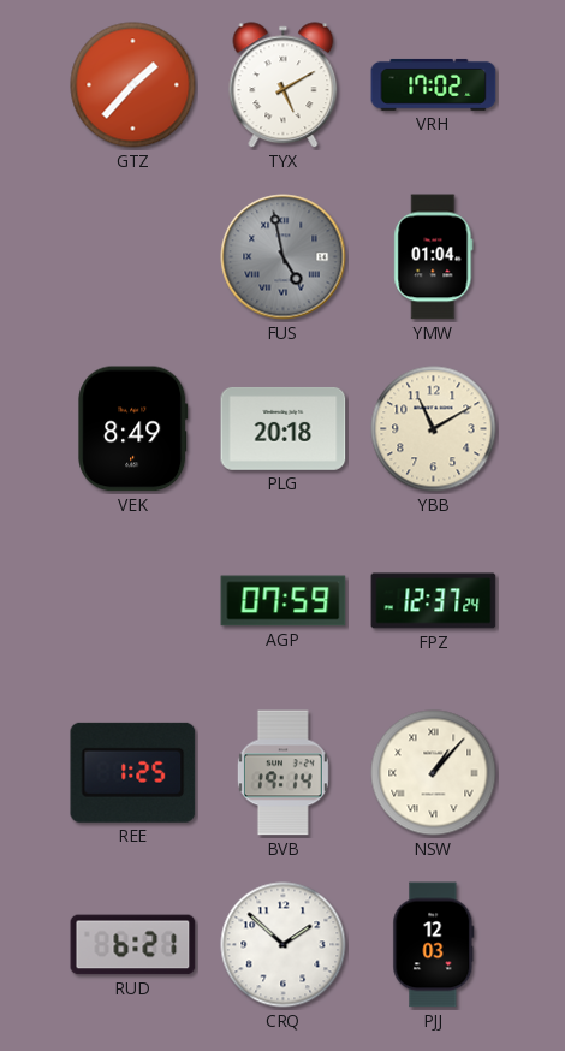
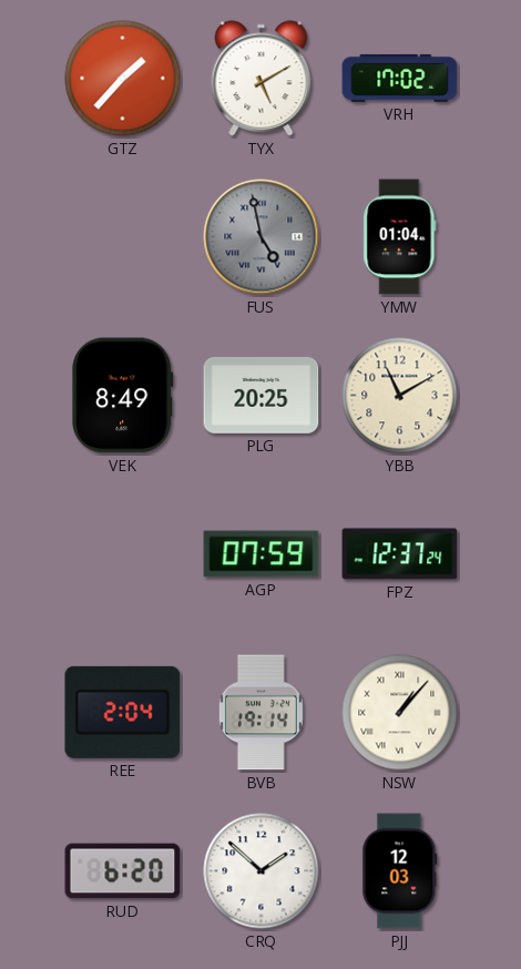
PLG: 20:18 -> 20:25 (262, 395)
REE: 1:25 -> 2:04 (123, 712)
RUD: 6:21 -> 6:20 (123, 871)
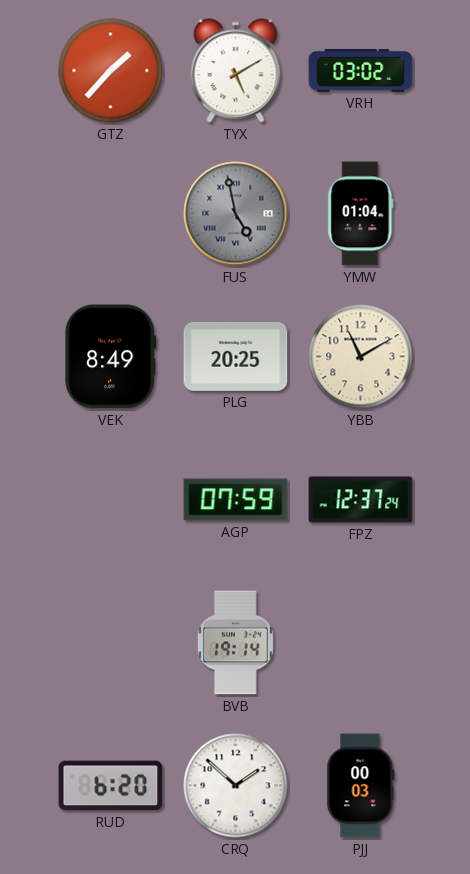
VRH: 17:02 -> 03:02 (361, 70)
REE: 2:04 -> none (123, 712)
NSW: 1:07 -> none (400, 713)
PJJ: 12:03 -> 00:03 (361, 786)
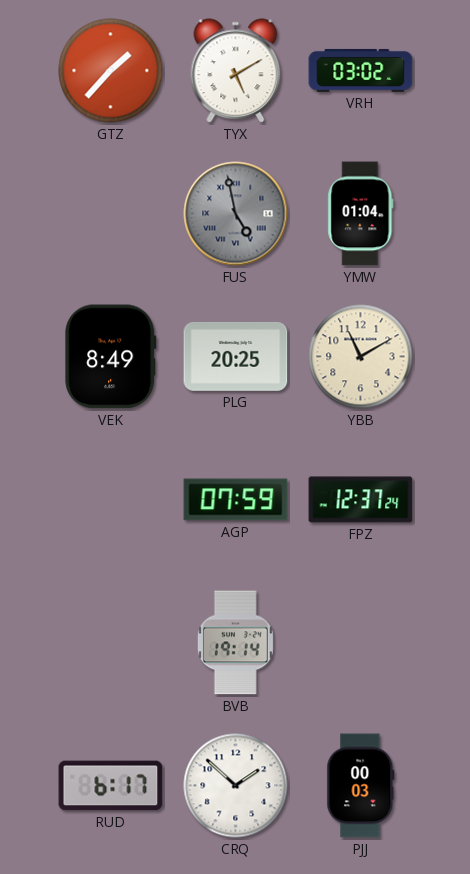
RUD: 6:20 -> 6:17 (111, 786)
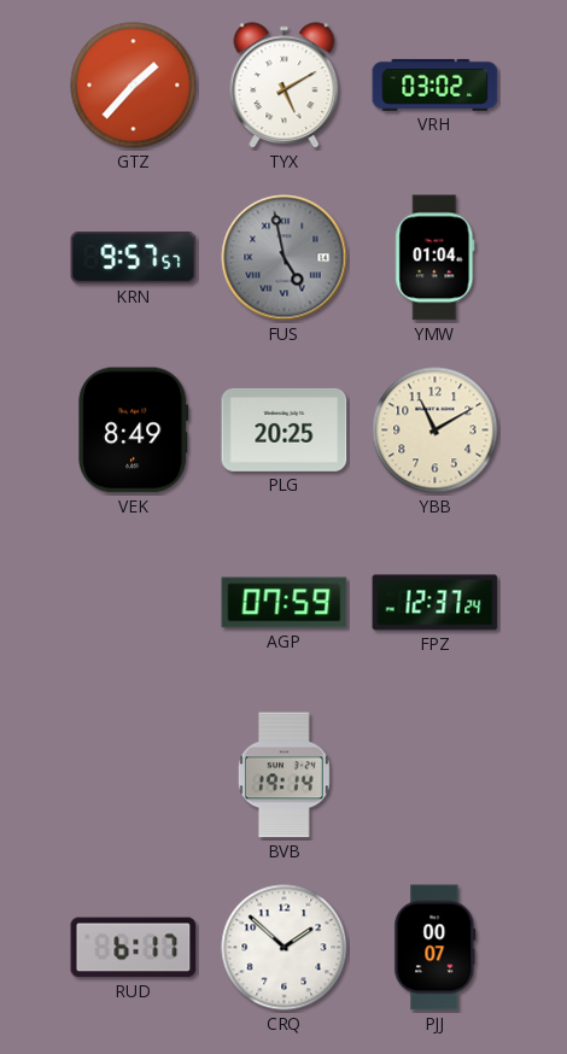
KRN: none -> 9:57 (134, 257)
PJJ: 00:03 -> 00:07 (436, 948)
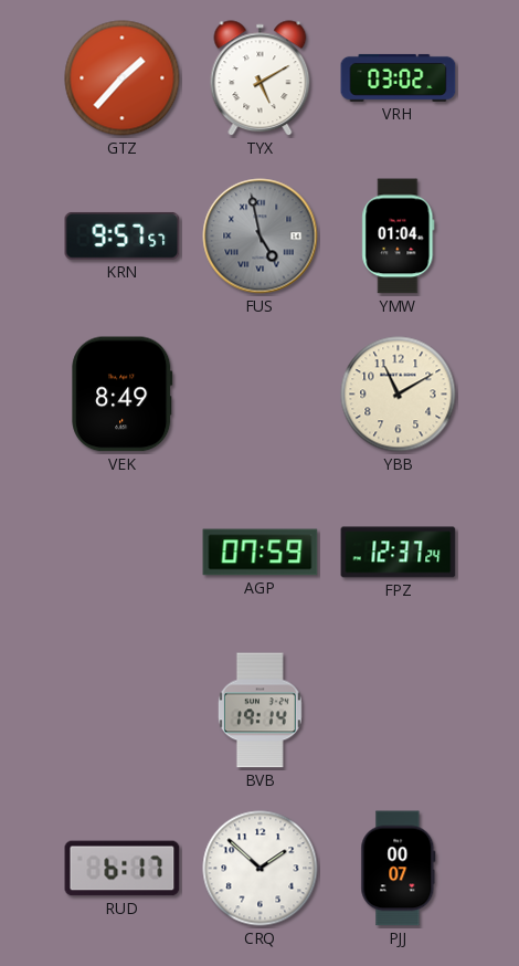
PLG: 20:25 -> none (285, 429)
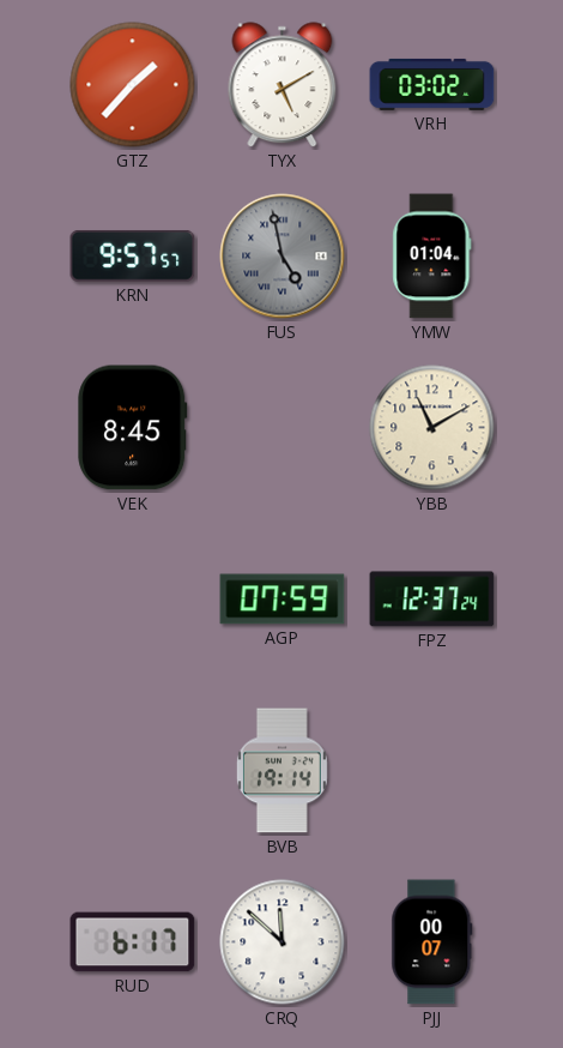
VEK: 8:49 -> 8:45 (133, 428)
CRQ: 1:52 -> 11:52 (283, 942)
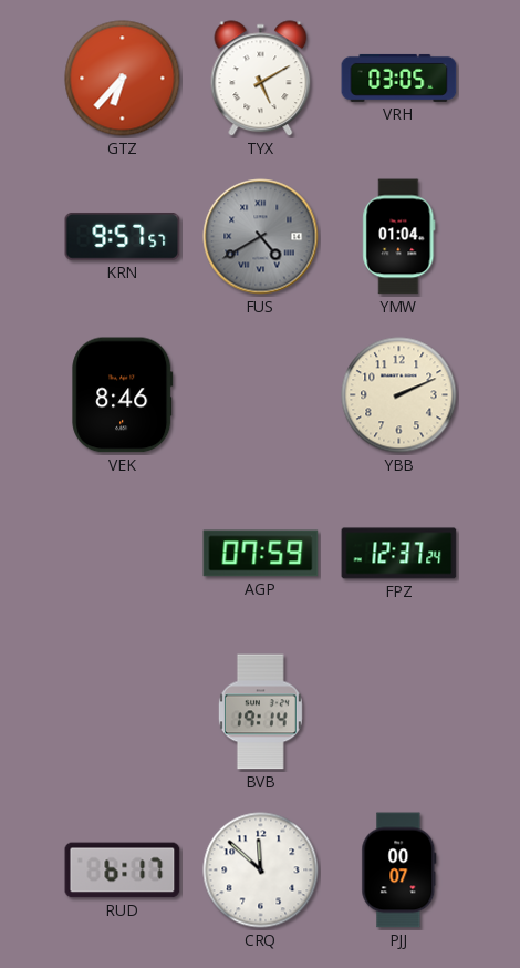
GTZ: 1:37 -> 6:37 (123, 79)
VRH: 03:02 -> 03:05 (399, 78)
FUS: 4:58 -> 4:40 (261, 237)
VEK: 8:45 -> 8:46 (123, 395)
YBB: 11:10 -> 2:11 (399, 395)
